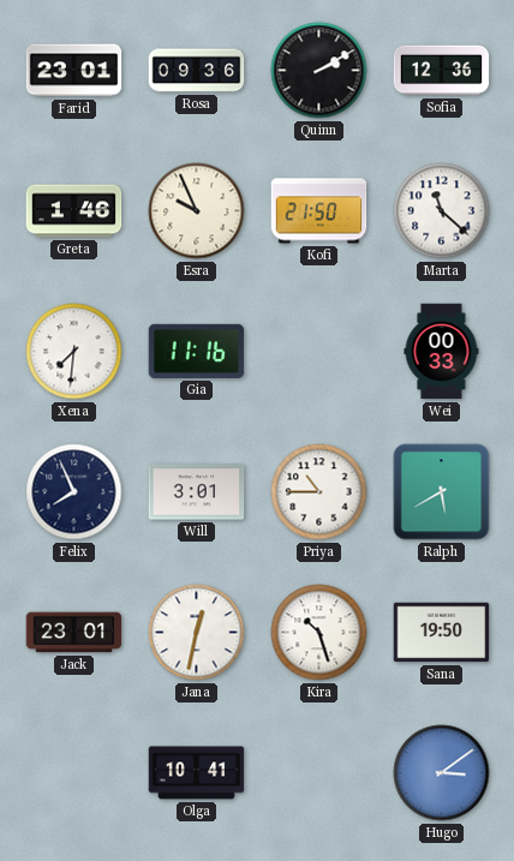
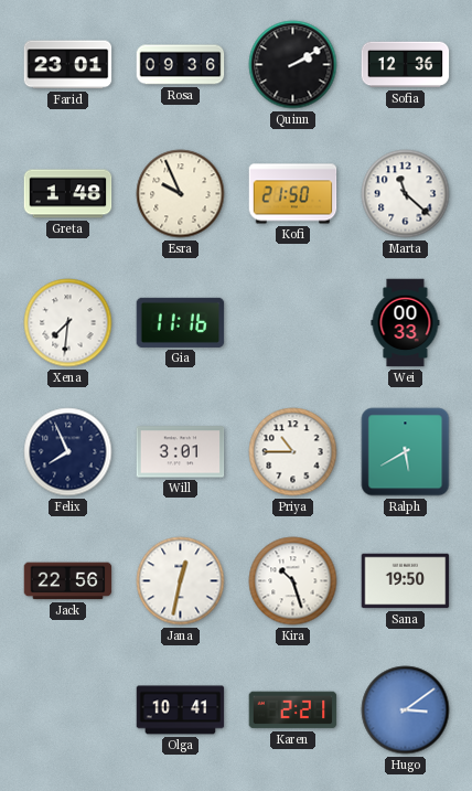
Greta: 1:46 -> 1:48 (68, 194)
Jack: 23:01 -> 22:56 (68, 581)
Karen: none -> 2:21 (293, 710)
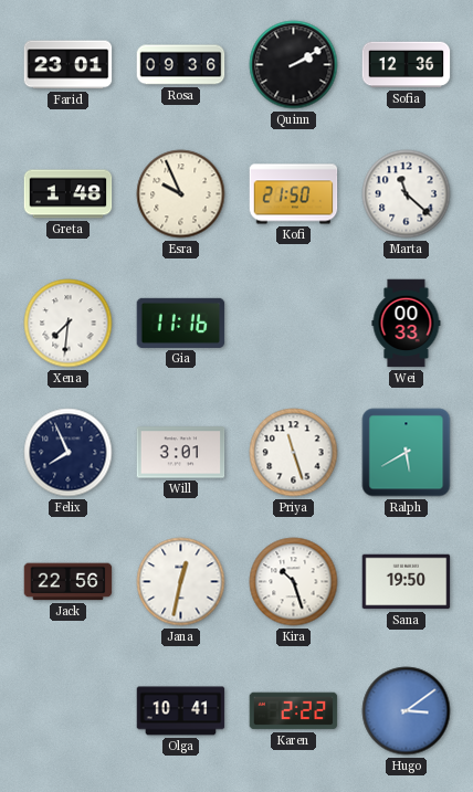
Priya: 10:45 -> 11:27 (294, 453)
Karen: 2:21 -> 2:22 (294, 711)
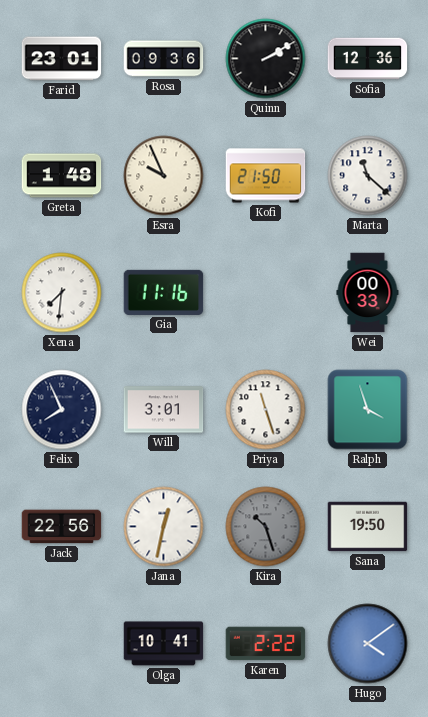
Ralph: 5:40 -> 3:57 (368, 410)
Kira dial: white -> grey (266, 527)
Hugo: 3:09 -> 4:09 (368, 644)
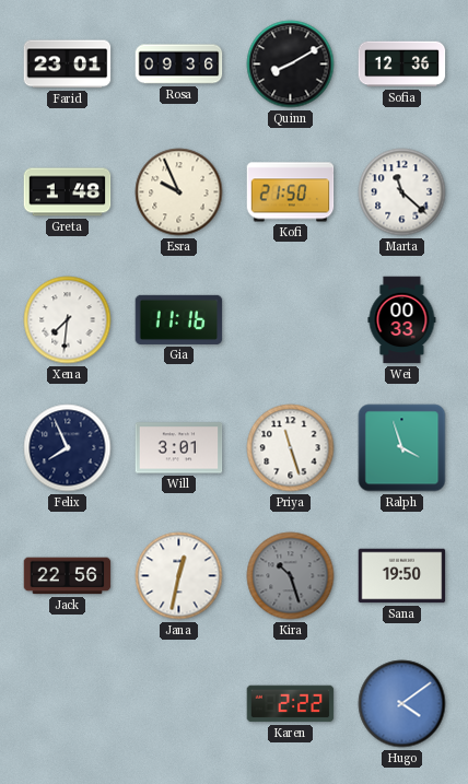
Quinn: 2:10 -> 8:10 (291, 65)
Olga: 10:41 -> none (164, 644)
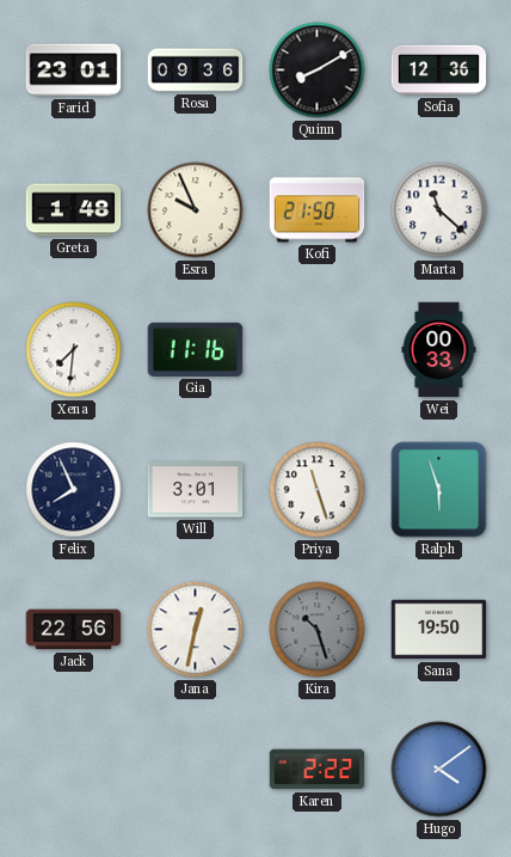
Ralph: 3:57 -> 5:57 (439, 490)
